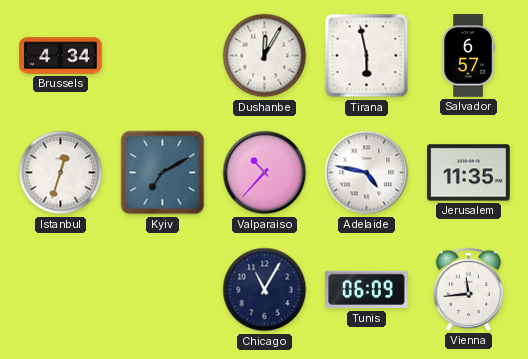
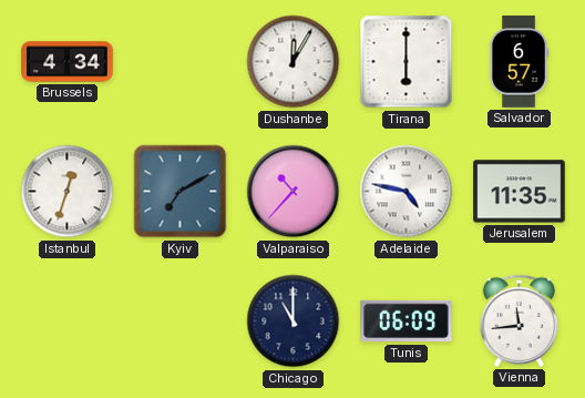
Tirana: 5:58 -> 6:00 (407, 62)
Chicago: 11:05 -> 11:00 (294, 322)
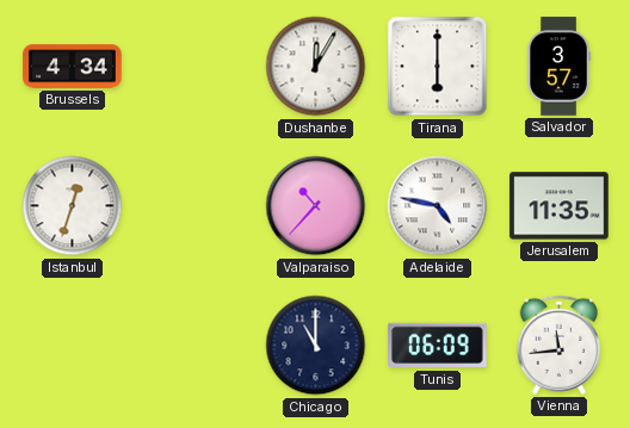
Salvador: 6:57 -> 3:57 (558, 67)
Kyiv: 7:10 -> none (181, 192)
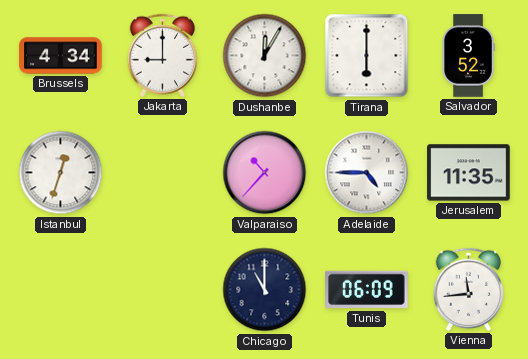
Jakarta: none -> 9:00 (162, 55)
Salvador: 3:57 -> 3:52 (468, 56)
Adelaide: 4:47 -> 4:45 (367, 173)
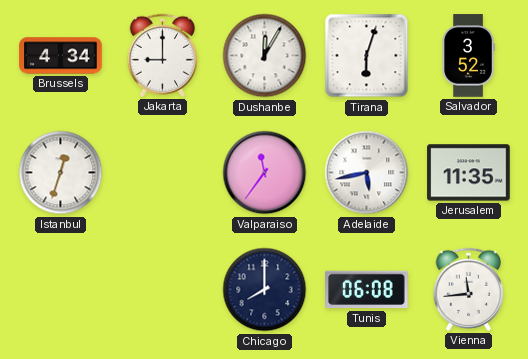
Tirana: 6:00 -> 6:03 (367, 56)
Valparaiso: 10:37 -> 11:36 (265, 173)
Adelaide: 4:45 -> 5:43 (367, 173)
Chicago: 11:00 -> 8:00 (265, 290)
Tunis: 06:09 -> 06:08 (367, 290)
